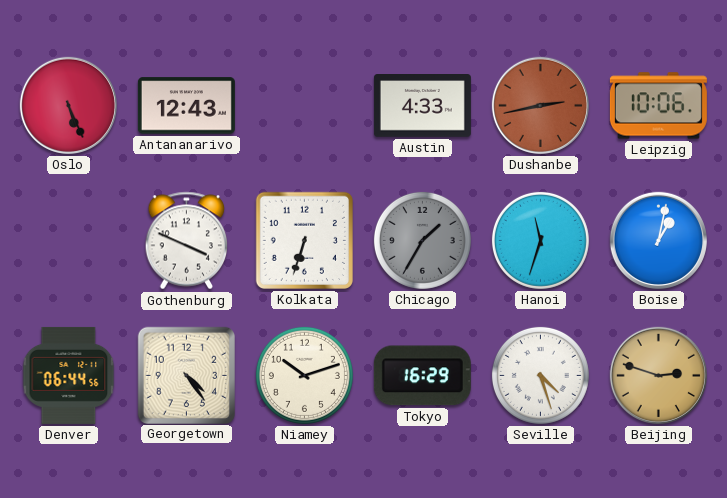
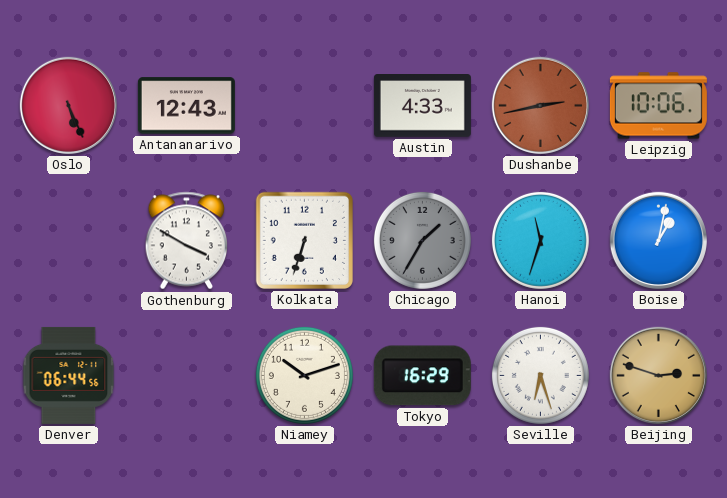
Gothenburg: 3:49 -> 3:50 (187, 241)
Georgetown: 4:24 -> none (186, 375)
Seville: 4:27 -> 6:27 (540, 375)
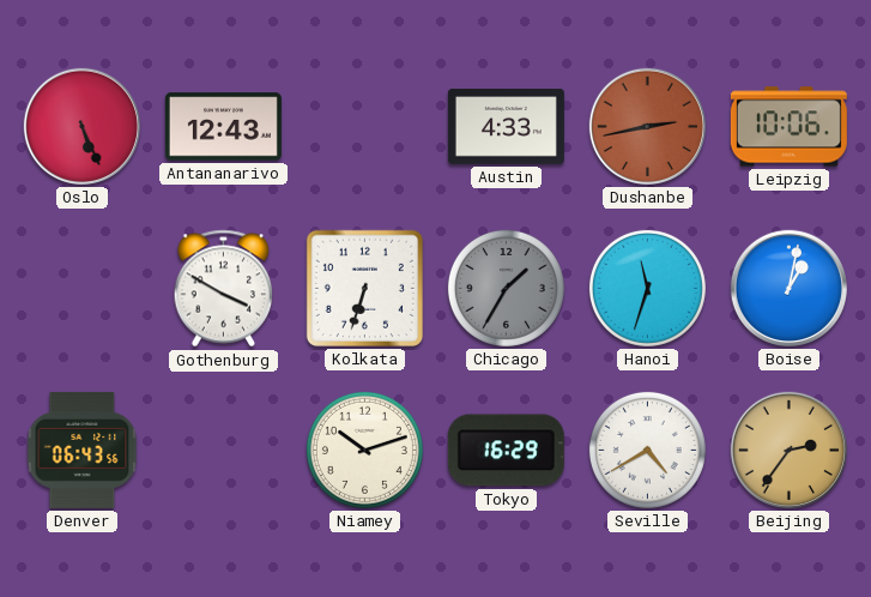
Denver: 06:44 -> 06:43 (83, 450)
Seville: 6:27 -> 4:40 (647, 450)
Beijing: 2:48 -> 2:36 (788, 450)
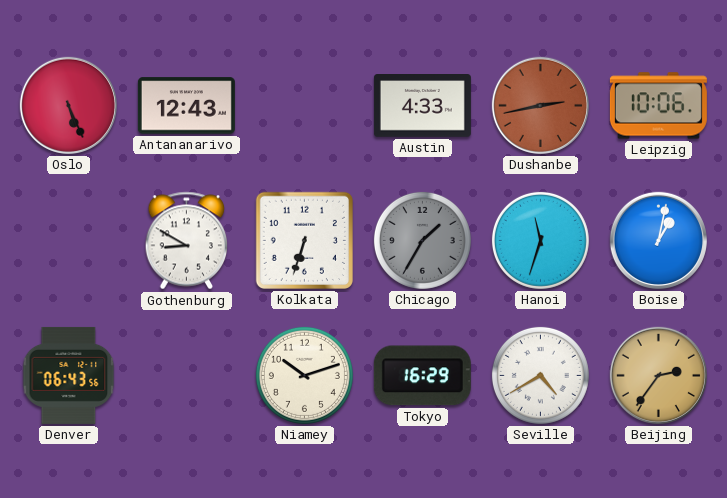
Gothenburg: 3:50 -> 8:50 (187, 241)
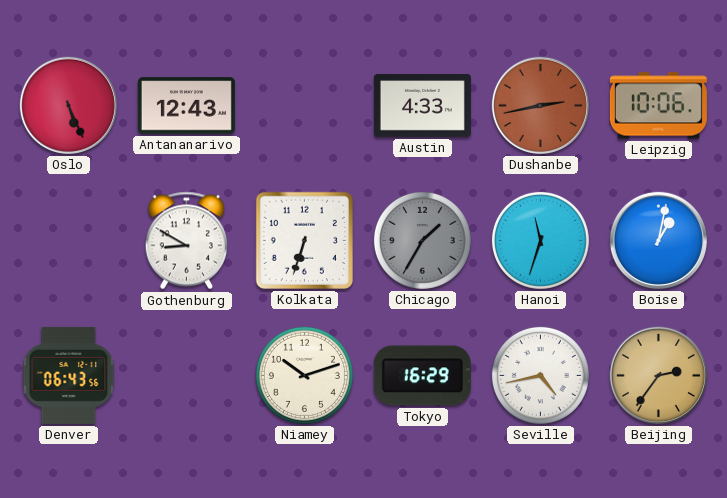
Seville: 4:40 -> 4:43 (540, 375)
